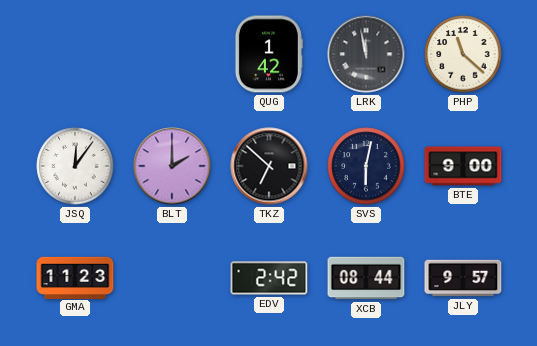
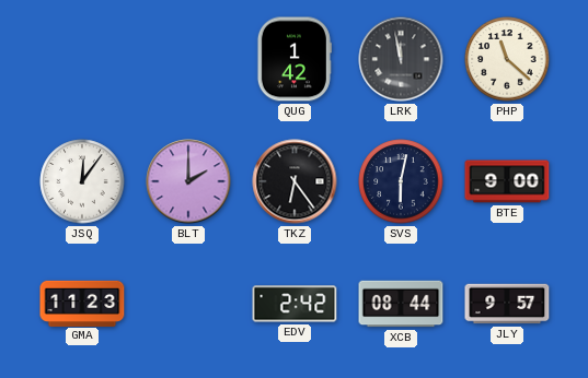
TKZ: 6:52 -> 6:24 (295, 181)
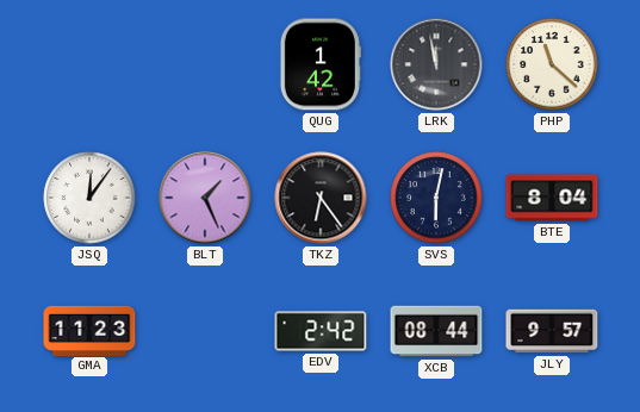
BLT: 2:00 -> 1:26 (205, 198)
BTE: 9:00 -> 8:04 (552, 198)
